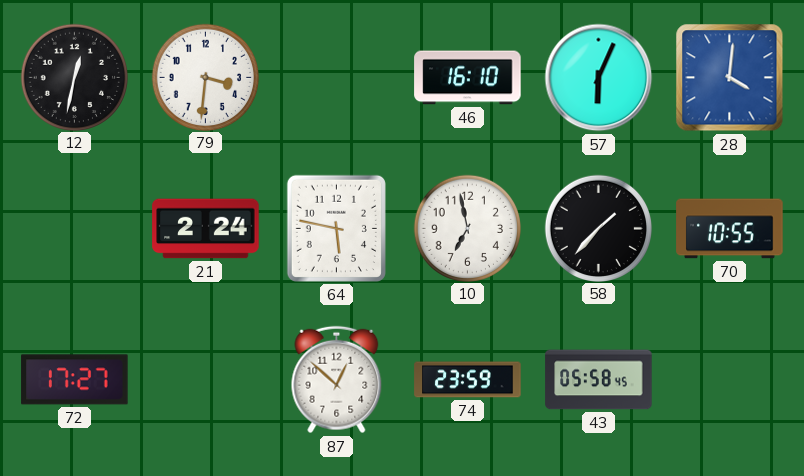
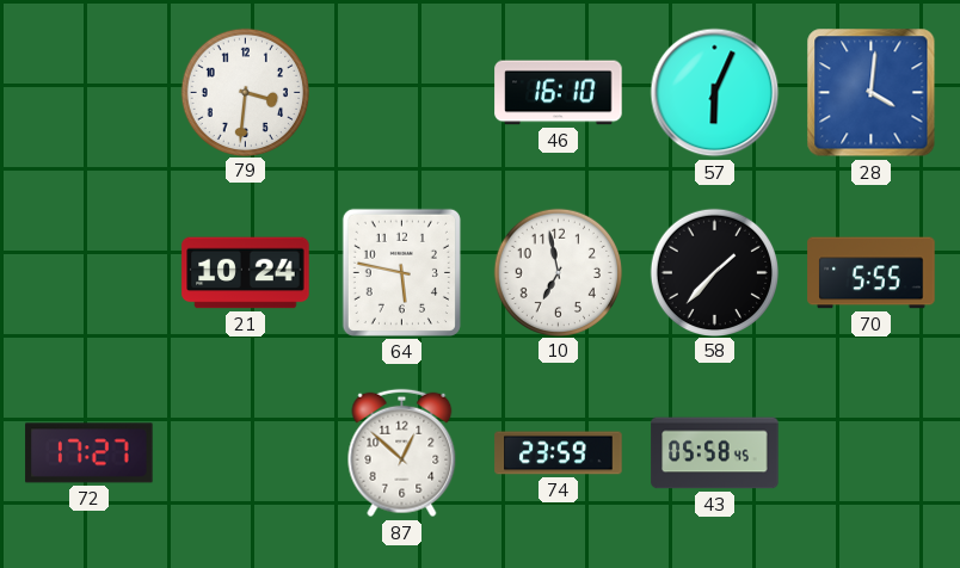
12: 12:32 -> none (74, 77)
21: 2:24 -> 10:24 (246, 273)
70: 10:55 -> 5:55 (872, 273)
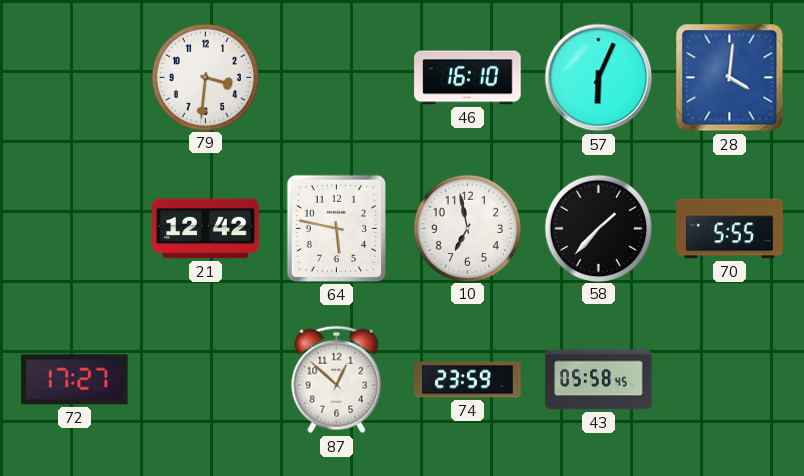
21: 10:24 -> 12:42 (206, 229)
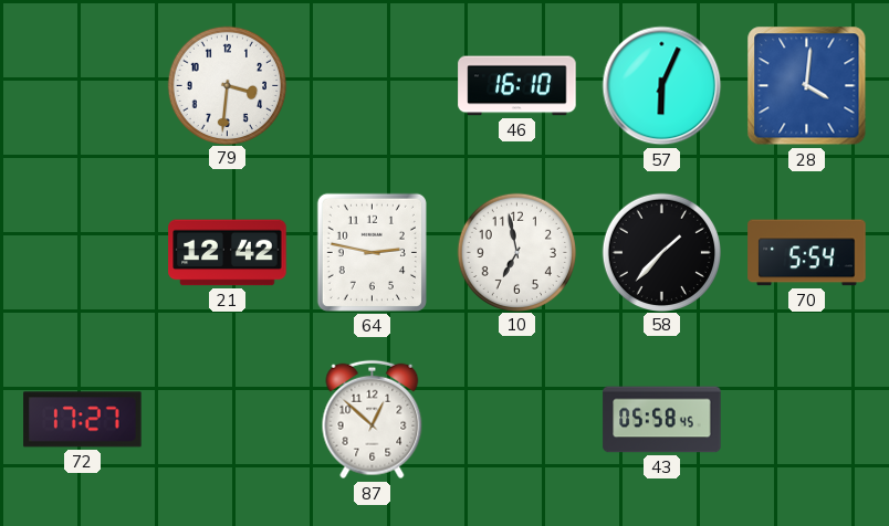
64: 5:47 -> 2:47 (372, 252)
70: 5:55 -> 5:54 (807, 253)
74: 23:59 -> none (468, 380)
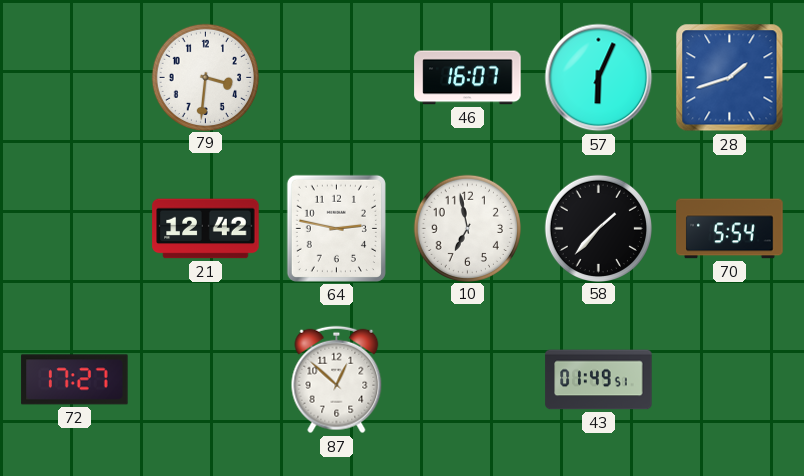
46: 16:10 -> 16:07 (468, 78)
28: 4:01 -> 1:42 (730, 78)
43: 05:58 -> 01:49 (599, 380)
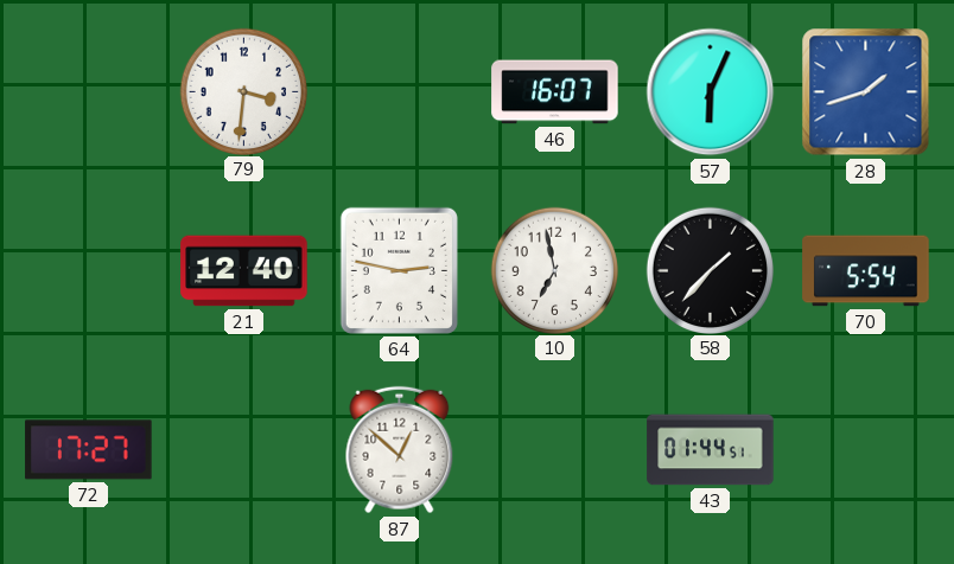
21: 12:42 -> 12:40 (244, 271)
43: 01:49 -> 01:44 (711, 450)
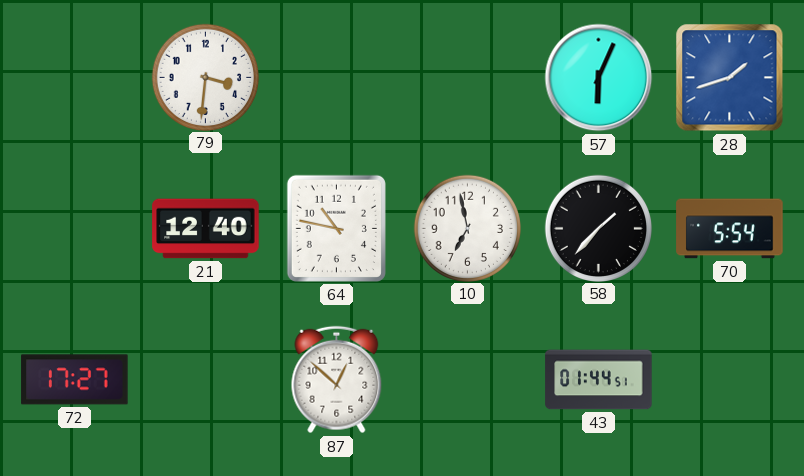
46: 16:07 -> none (555, 92)
64: 2:47 -> 10:47 (336, 228)
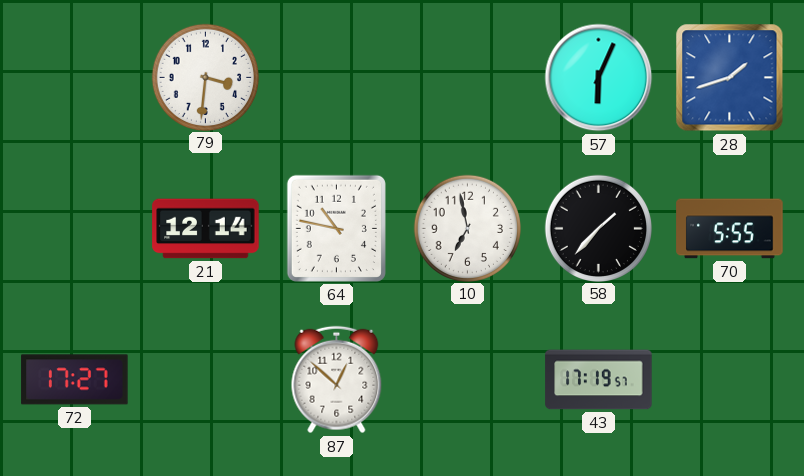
21: 12:40 -> 12:14 (206, 229)
70: 5:54 -> 5:55 (730, 229)
43: 01:44 -> 17:19 (599, 380)
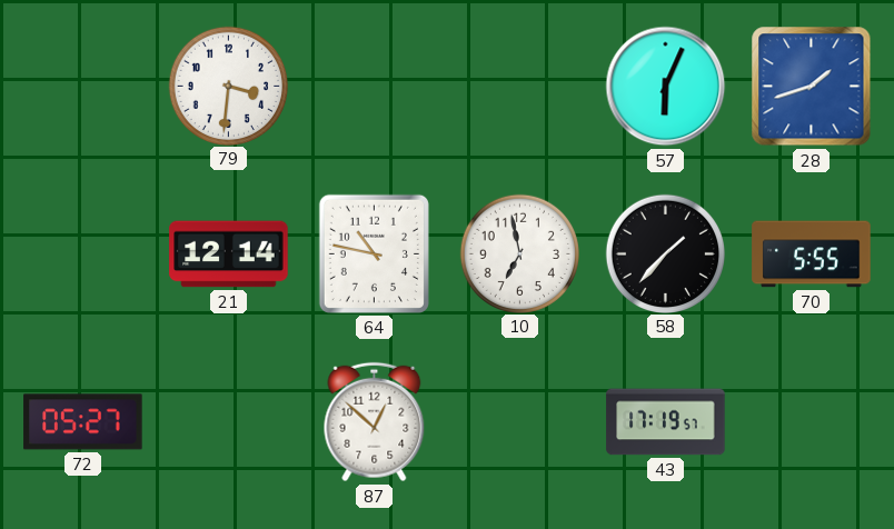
72: 17:27 -> 05:27 (83, 422)
